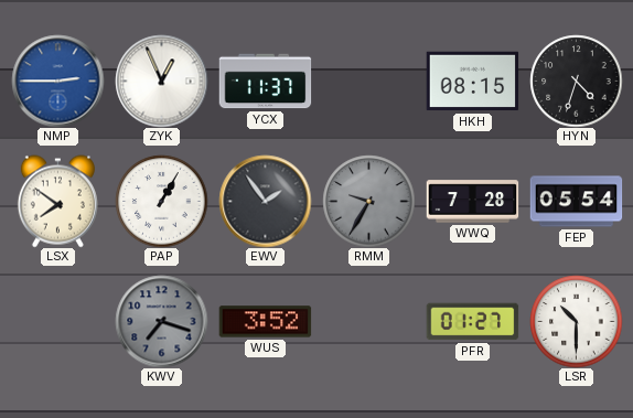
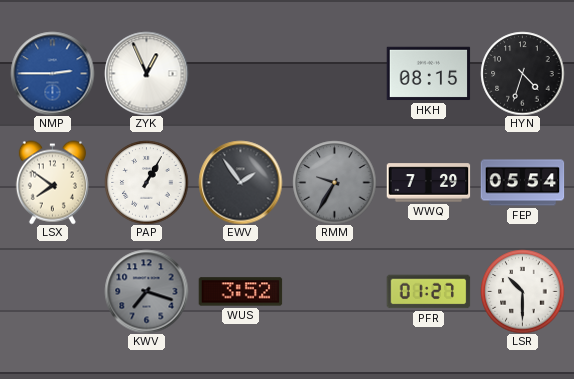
YCX: 11:37 -> none (265, 82)
WWQ: 7:28 -> 7:29 (428, 183)
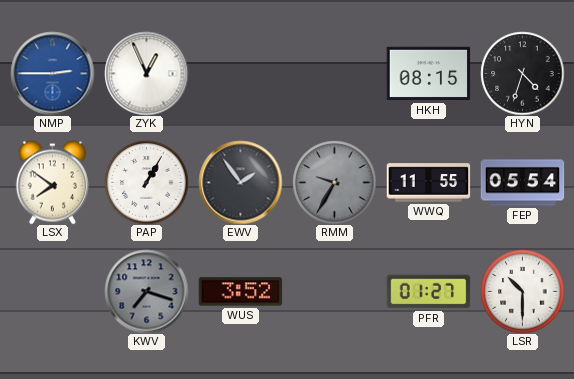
WWQ: 7:29 -> 11:55 (428, 183)
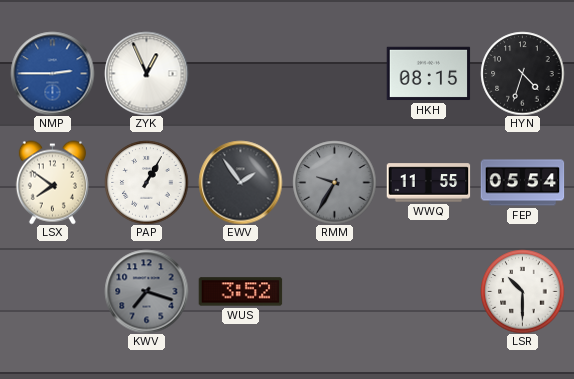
PFR: 01:27 -> none (428, 292)
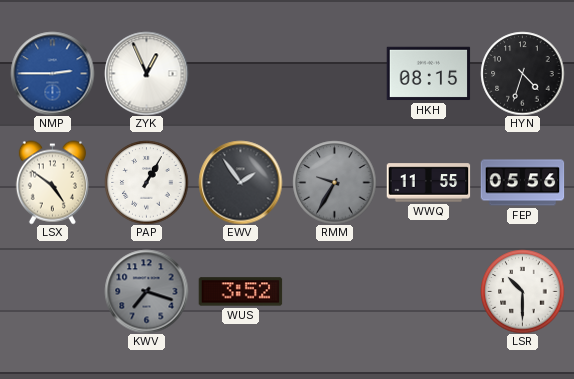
LSX: 7:51 -> 4:51 (52, 182)
FEP: 05:54 -> 05:56 (522, 183)
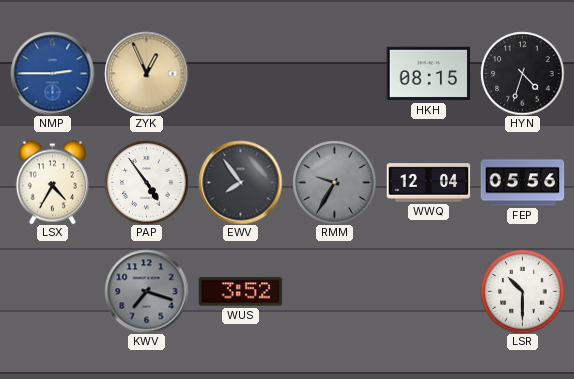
ZYK dial: white -> champagne (146, 73)
LSX: 4:51 -> 4:35 (52, 182)
PAP: 1:05 -> 4:54 (146, 182)
EWV: 1:54 -> 7:54 (240, 182)
WWQ: 11:55 -> 12:04 (428, 183)
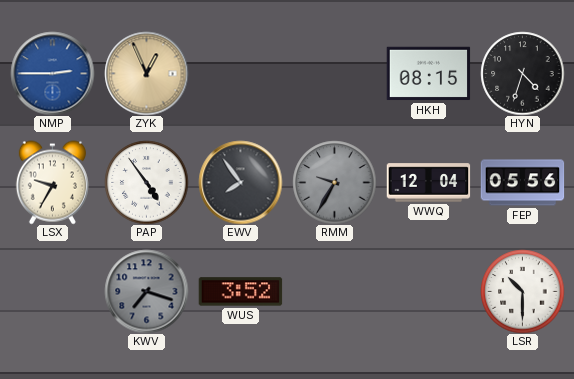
LSX: 4:35 -> 9:35 (52, 182)
